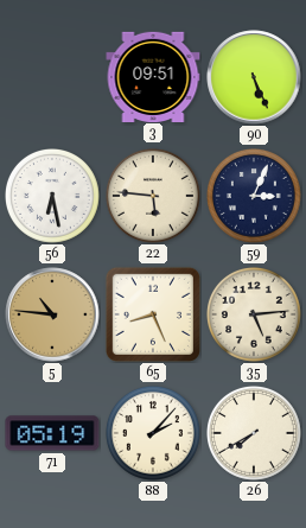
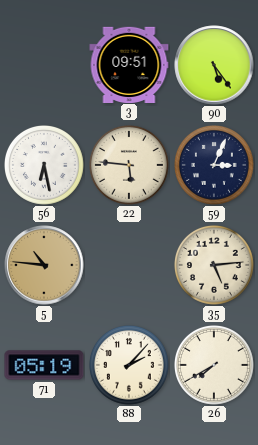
90: 5:26 -> 5:24 (214, 65)
65: 8:26 -> none (153, 314)
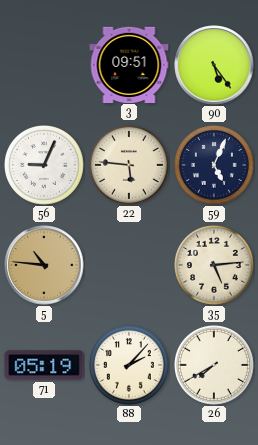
56: 6:28 -> 9:04 (45, 166)
59: 3:04 -> 5:04 (215, 166)
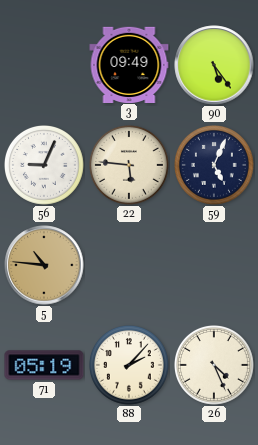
3: 09:51 -> 09:49 (129, 64)
35: 5:14 -> none (215, 266)
26: 7:40 -> 4:26 (215, 366)
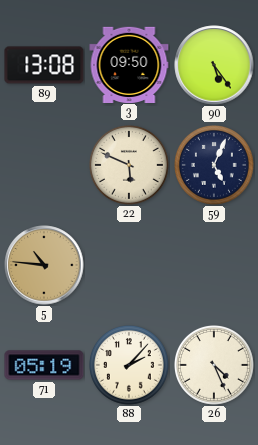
89: none -> 13:08 (44, 65)
3: 09:49 -> 09:50 (129, 64)
56: 9:04 -> none (45, 166)
22: 5:46 -> 5:49 (130, 166)
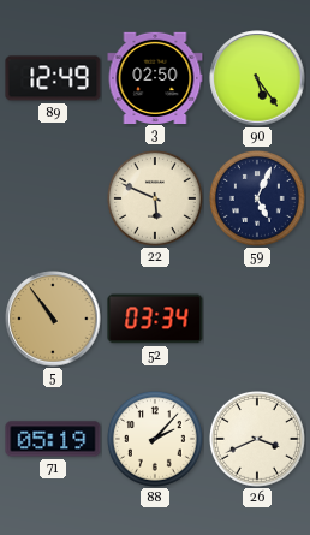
89: 13:08 -> 12:49 (53, 78)
3: 09:50 -> 02:50 (155, 77)
5: 10:46 -> 10:54 (53, 319)
52: none -> 03:34 (155, 319)
26: 4:26 -> 3:41 (258, 440)
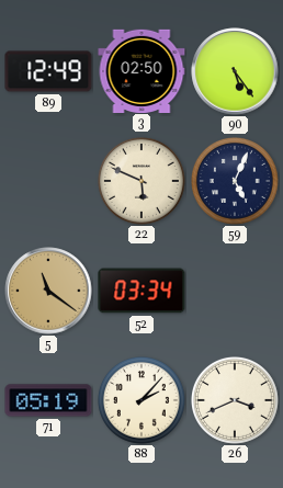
5: 10:54 -> 11:21 (48, 291)
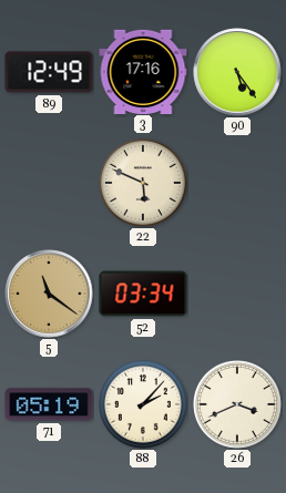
3: 02:50 -> 17:16 (143, 71)
59: 5:04 -> none (236, 182)
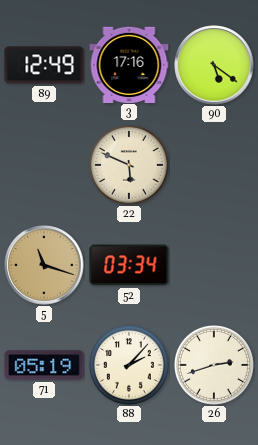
90: 5:24 -> 5:21 (214, 65)
5: 11:21 -> 11:18 (44, 265)
26: 3:41 -> 2:42 (215, 366)
